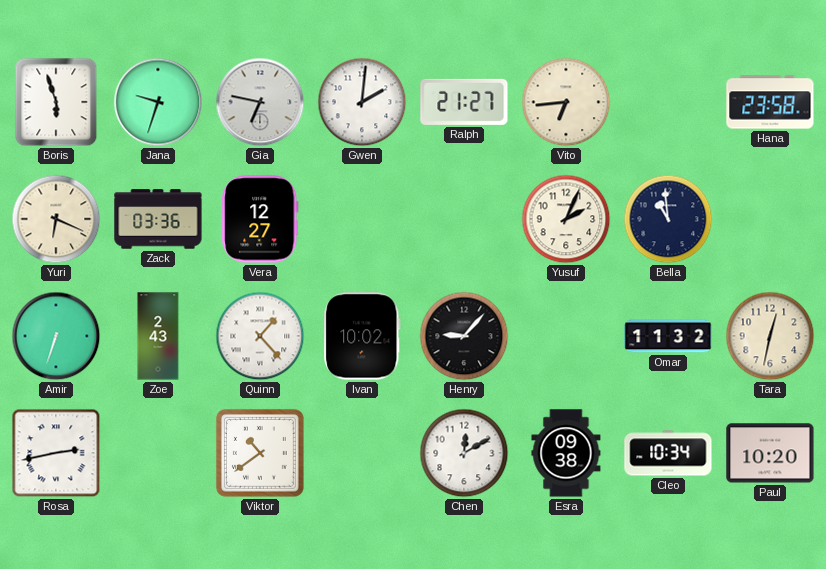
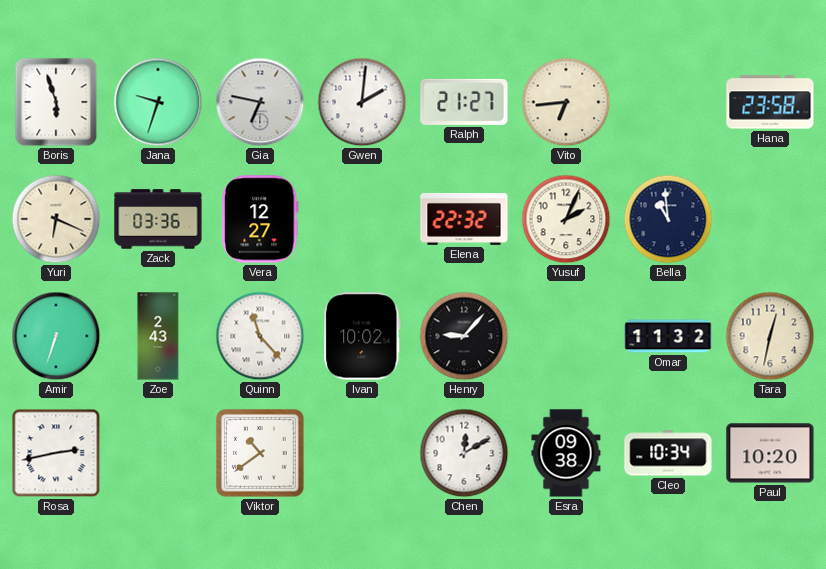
Elena: none -> 22:32 (464, 219)
Quinn: 1:23 -> 11:23 (260, 336)
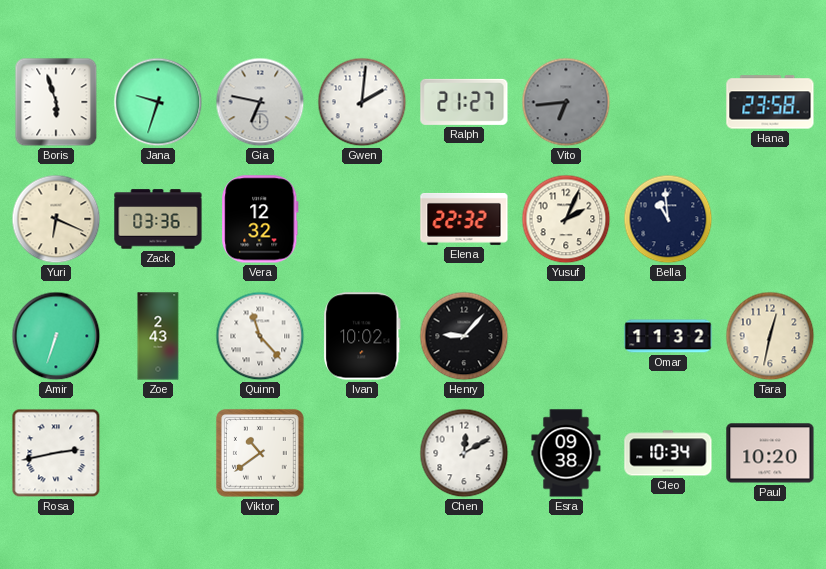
Vito dial: cream -> grey (566, 102)
Vera: 12:27 -> 12:32 (260, 219)
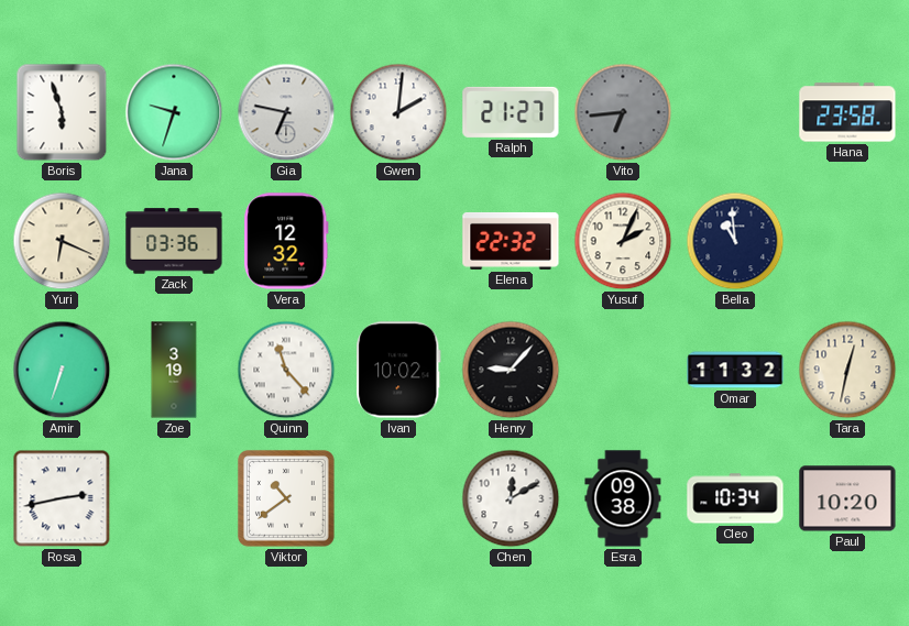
Zoe: 2:43 -> 3:19 (174, 370)
